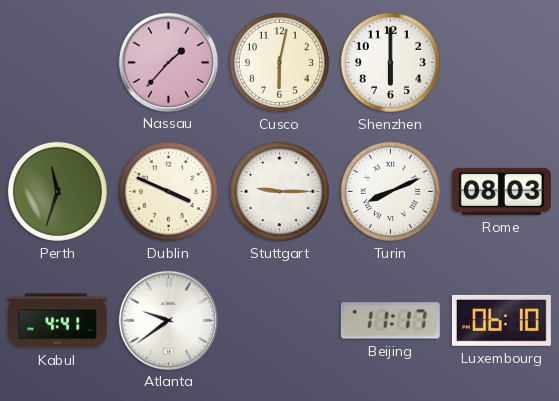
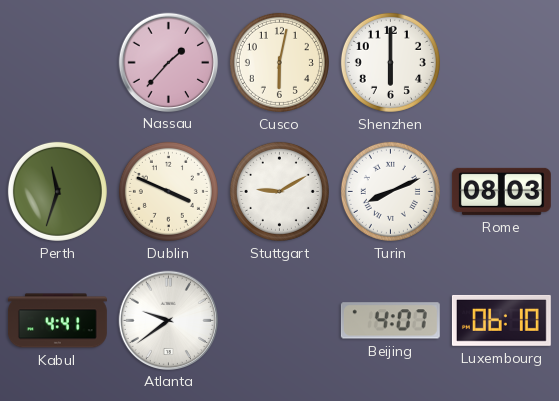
Stuttgart: 9:15 -> 9:10 (279, 191)
Beijing: 11:17 -> 4:07 (390, 321)
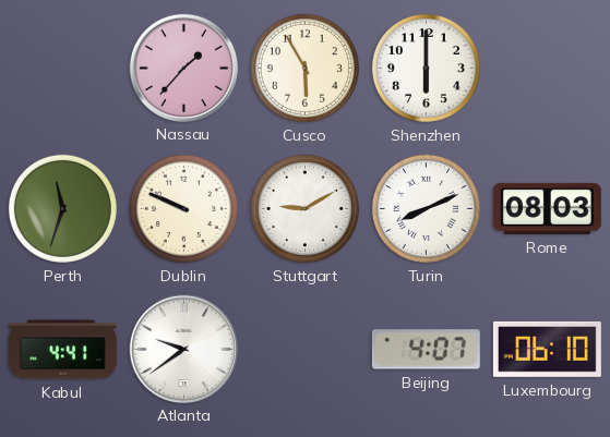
Cusco: 6:02 -> 5:55 (304, 68)
Dublin: 3:49 -> 9:49 (183, 208)
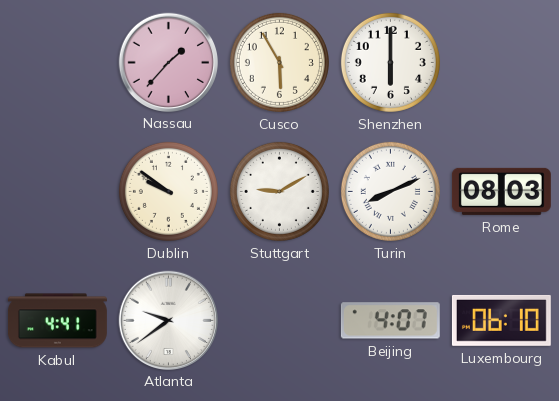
Perth: 11:33 -> none (62, 208)
Dublin: 9:49 -> 9:51 (168, 191)
